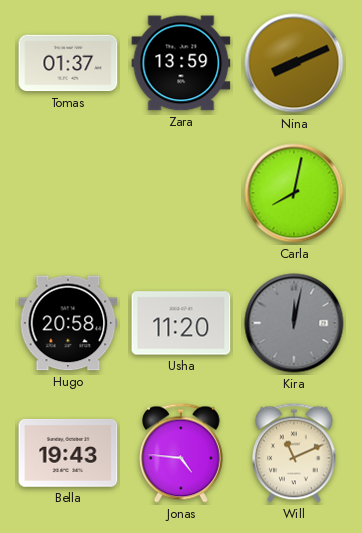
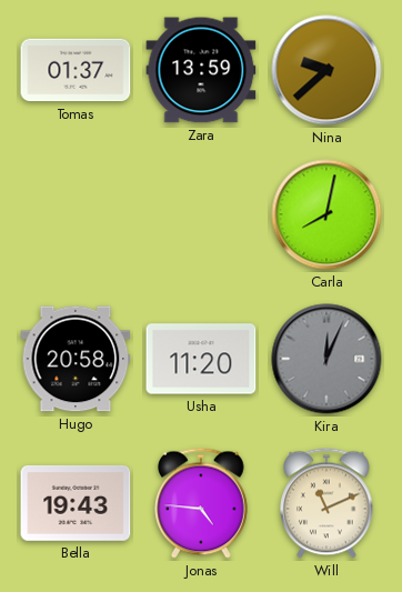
Nina: 8:11 -> 9:38 (326, 70)
Kira: 12:02 -> 12:04 (326, 359)
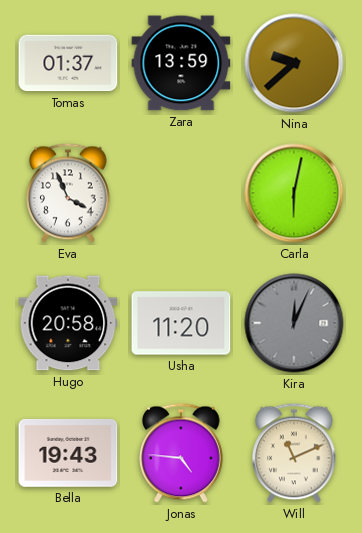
Eva: none -> 3:56 (69, 193)
Carla: 8:02 -> 6:02 (294, 193)
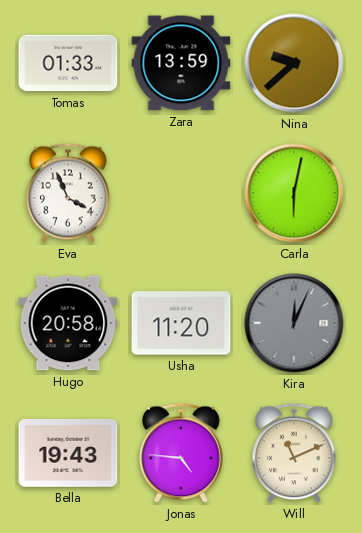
Tomas: 01:37 -> 01:33 (68, 63)
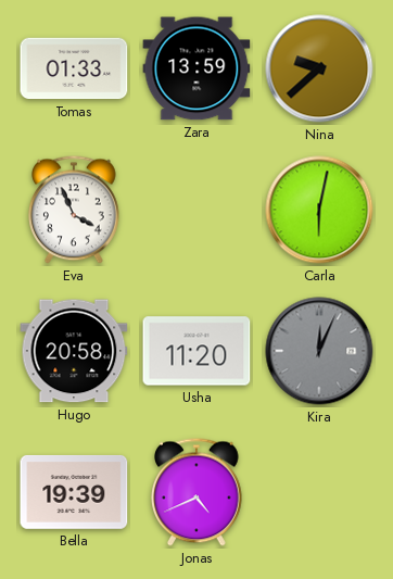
Bella: 19:43 -> 19:39 (74, 492)
Jonas: 4:46 -> 4:41 (198, 492)
Will: 11:11 -> none (295, 453)
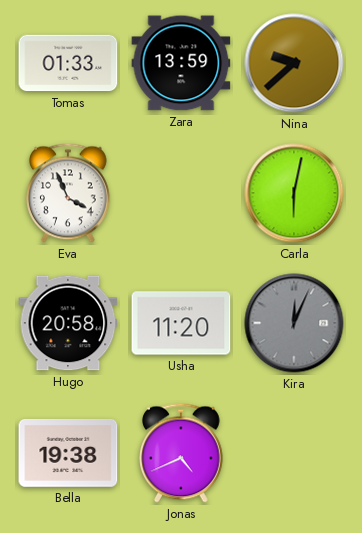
Bella: 19:39 -> 19:38 (68, 453)
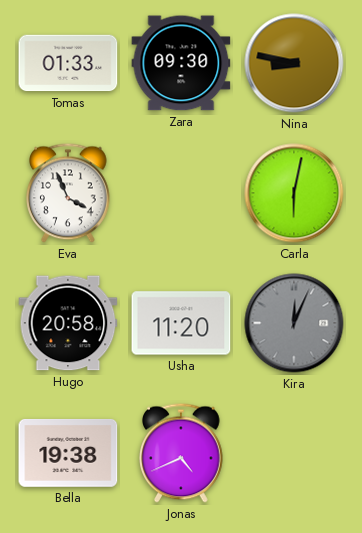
Zara: 13:59 -> 09:30 (181, 63)
Nina: 9:38 -> 8:47 (294, 63)
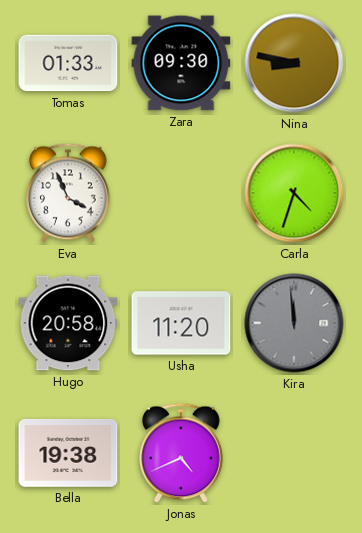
Carla: 6:02 -> 4:33 (294, 193)
Kira: 12:04 -> 11:59 (294, 323)
